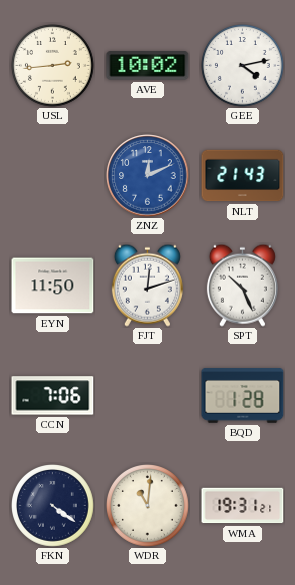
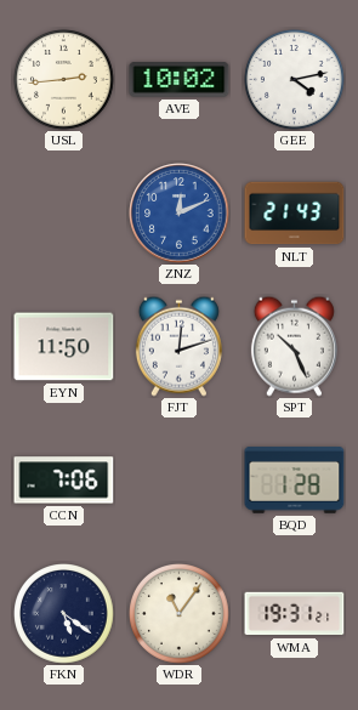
FKN: 4:21 -> 5:21 (64, 614)
WDR: 11:01 -> 11:06 (180, 614)
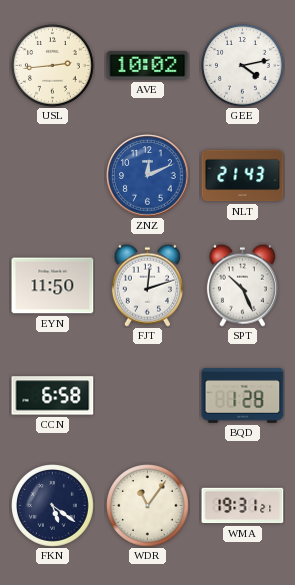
CCN: 7:06 -> 6:58 (53, 396)
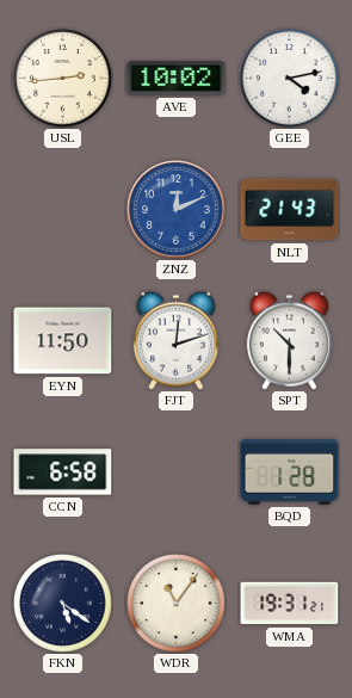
SPT: 10:26 -> 10:30 (289, 340)
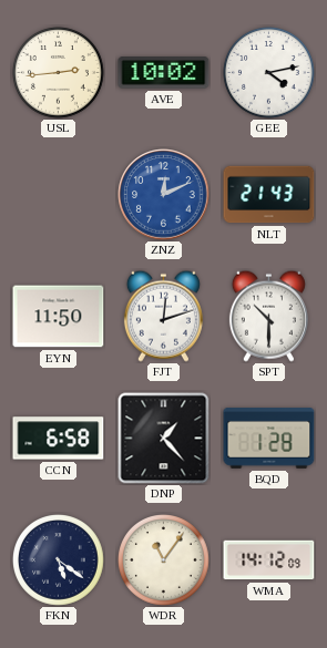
DNP: none -> 1:23 (164, 439)
WMA: 19:31 -> 14:12 (269, 560)
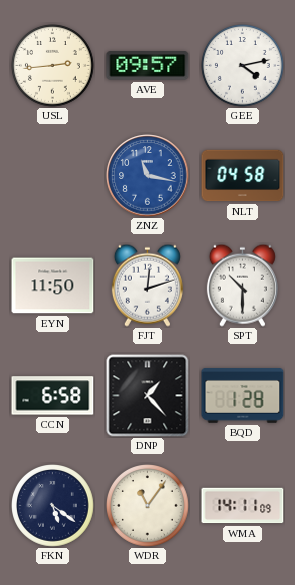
AVE: 10:02 -> 09:57 (148, 66)
ZNZ: 12:11 -> 11:17 (148, 176)
NLT: 21:43 -> 04:58 (243, 176)
WMA: 14:12 -> 14:11 (243, 506)
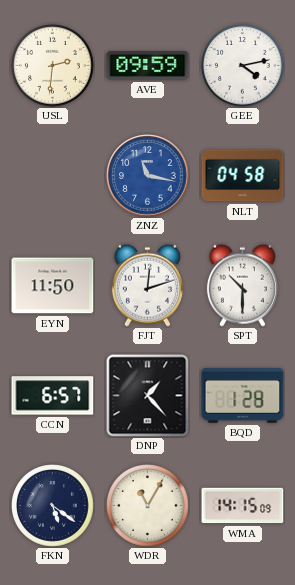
USL: 2:44 -> 2:31 (53, 66)
AVE: 09:57 -> 09:59 (148, 66)
CCN: 6:58 -> 6:57 (53, 396)
WDR: 11:06 -> 11:05 (148, 506)
WMA: 14:11 -> 14:15 (243, 506)
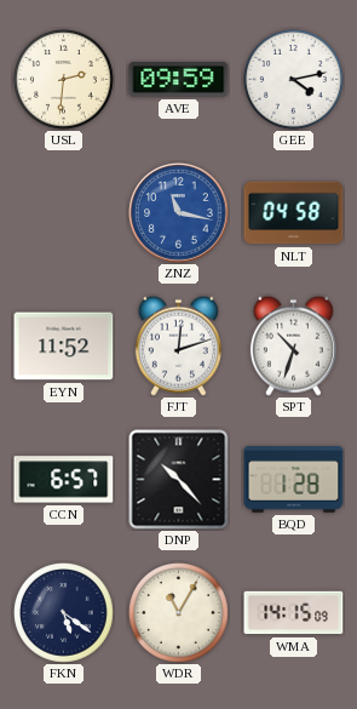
EYN: 11:50 -> 11:52 (64, 347)
SPT: 10:30 -> 10:33 (293, 345)
DNP: 1:23 -> 10:23 (179, 480)
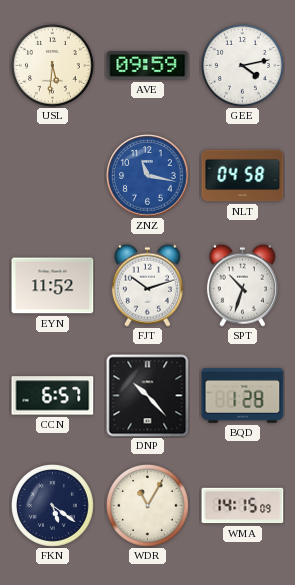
USL: 2:31 -> 5:31 (53, 66)
FJT: 12:12 -> 10:12 (147, 285)
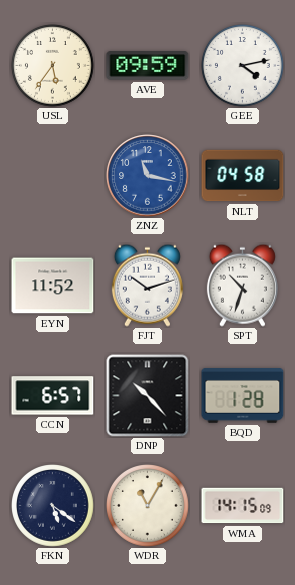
USL: 5:31 -> 5:36 (53, 66)
